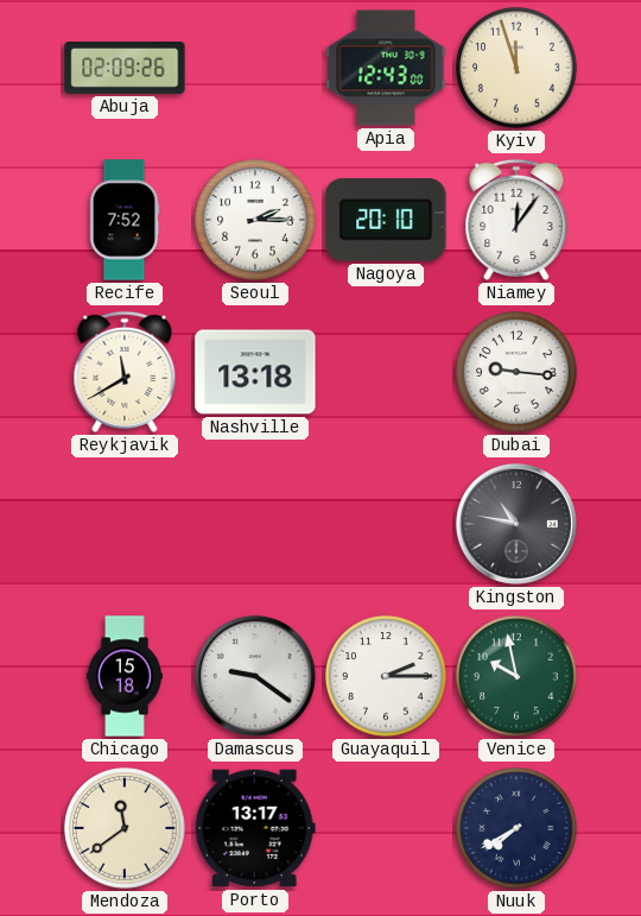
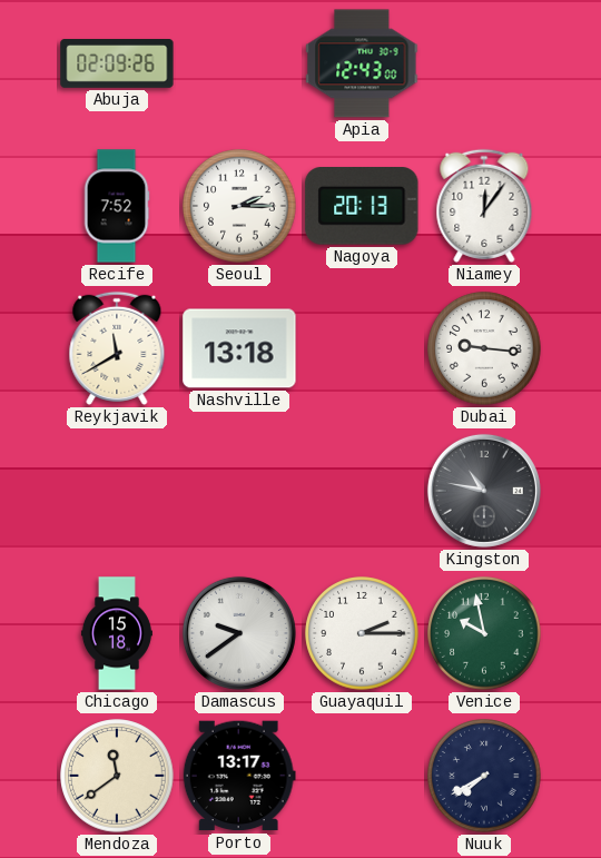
Kyiv: 11:57 -> none (516, 68)
Nagoya: 20:10 -> 20:13 (362, 207)
Damascus: 9:21 -> 9:39 (239, 633)
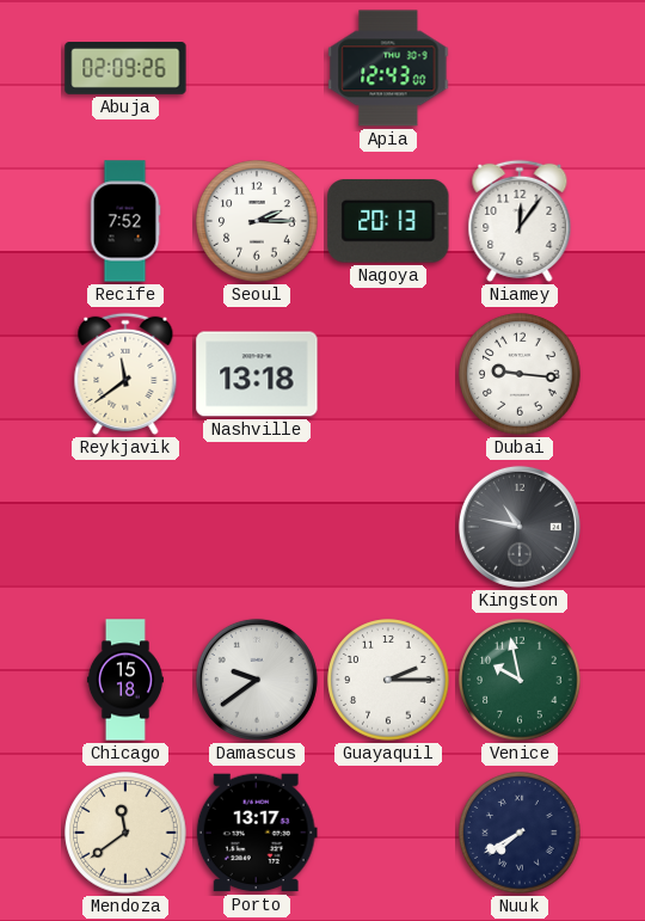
Reykjavik: 11:40 -> 11:39 (125, 374)
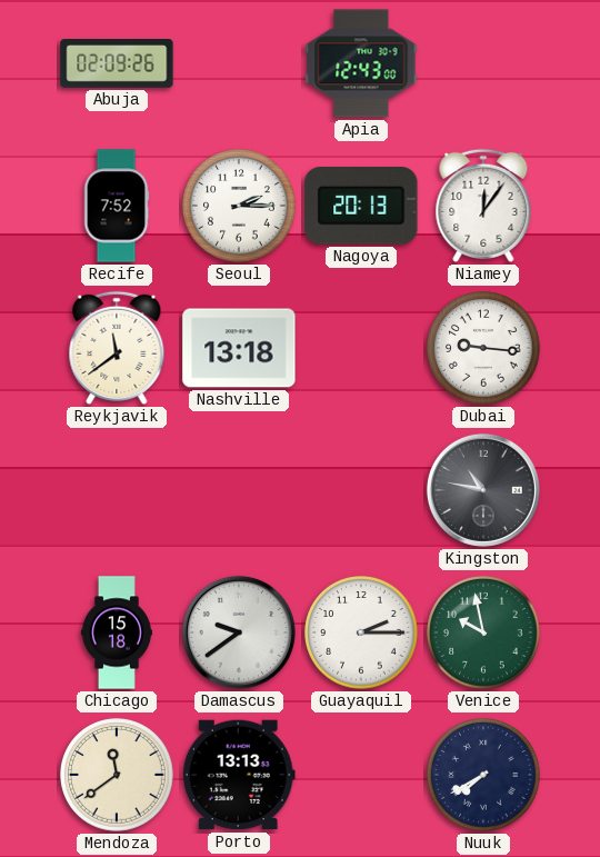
Porto: 13:17 -> 13:13 (239, 775)
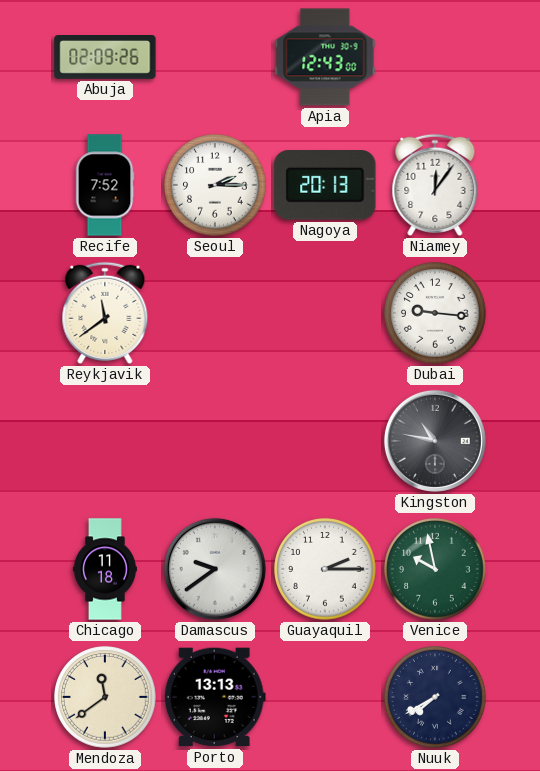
Nashville: 13:18 -> none (239, 348)
Chicago: 15:18 -> 11:18 (105, 569)
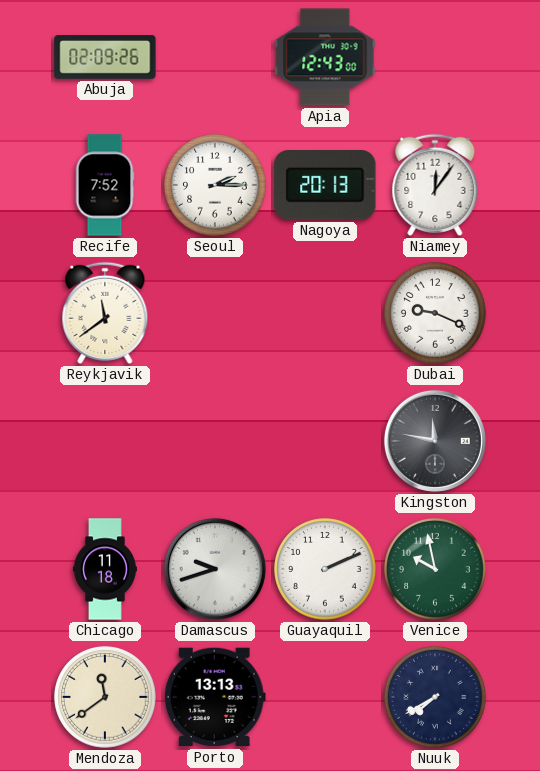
Dubai: 9:16 -> 9:19 (435, 313)
Kingston: 10:47 -> 11:47 (435, 441)
Damascus: 9:39 -> 9:42 (215, 569)
Guayaquil: 2:15 -> 2:11 (325, 569)
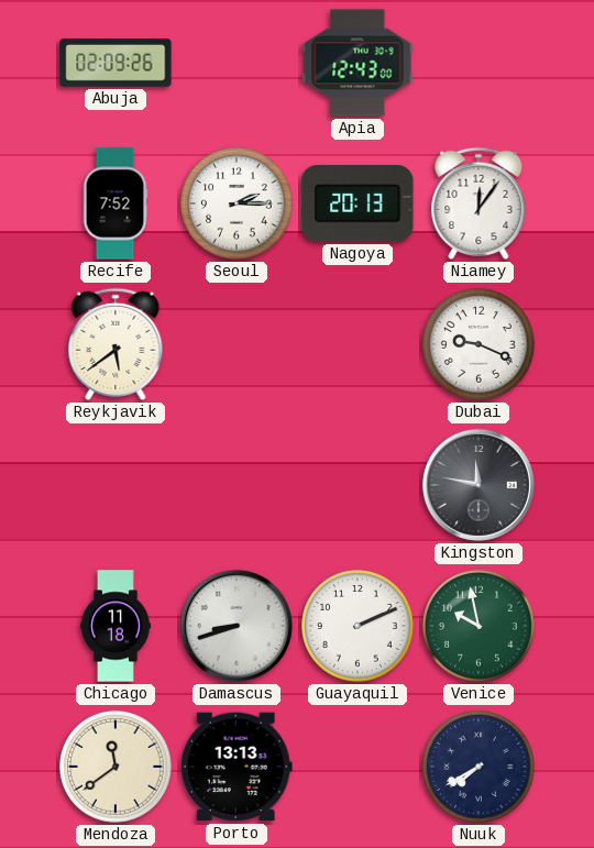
Reykjavik: 11:39 -> 5:39 (116, 344)
Damascus: 9:42 -> 8:42 (237, 626)
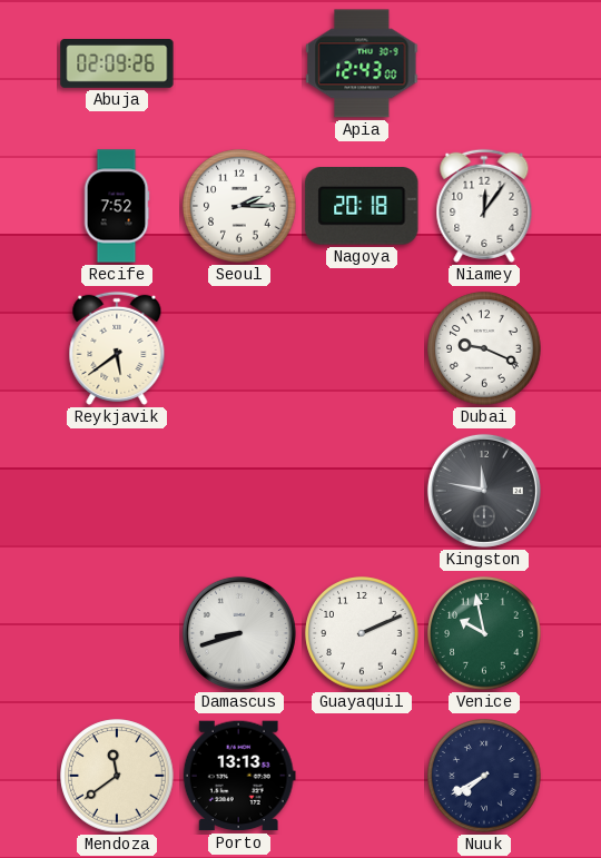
Nagoya: 20:13 -> 20:18 (362, 207)
Chicago: 11:18 -> none (116, 626)
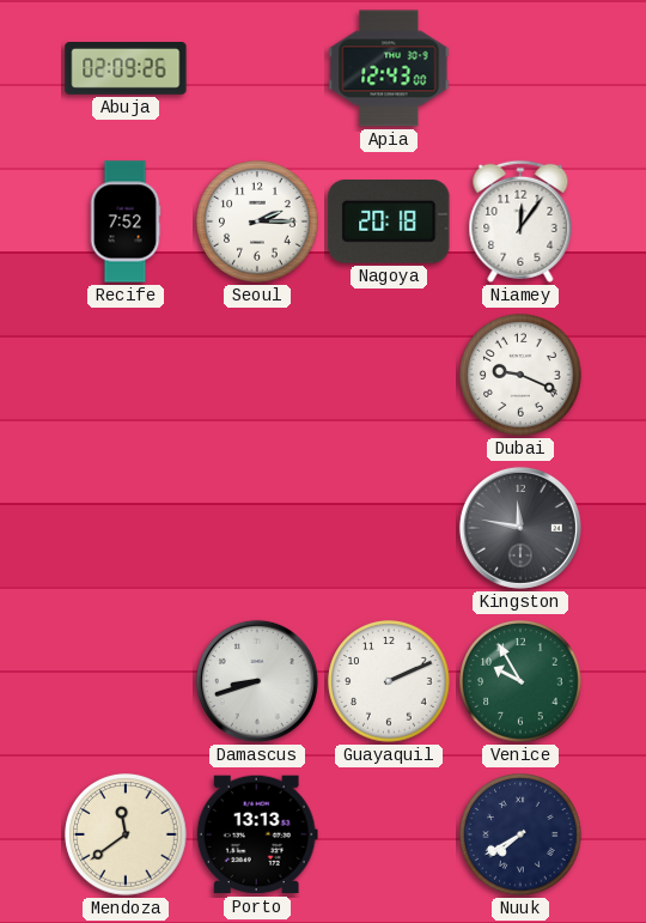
Reykjavik: 5:39 -> none (117, 348)
Venice: 9:58 -> 9:55 (520, 681)
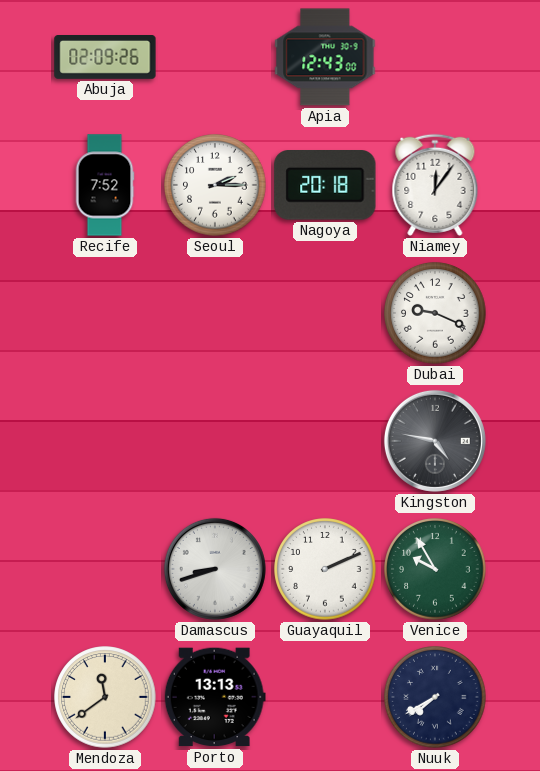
Kingston: 11:47 -> 4:47 (435, 441)
